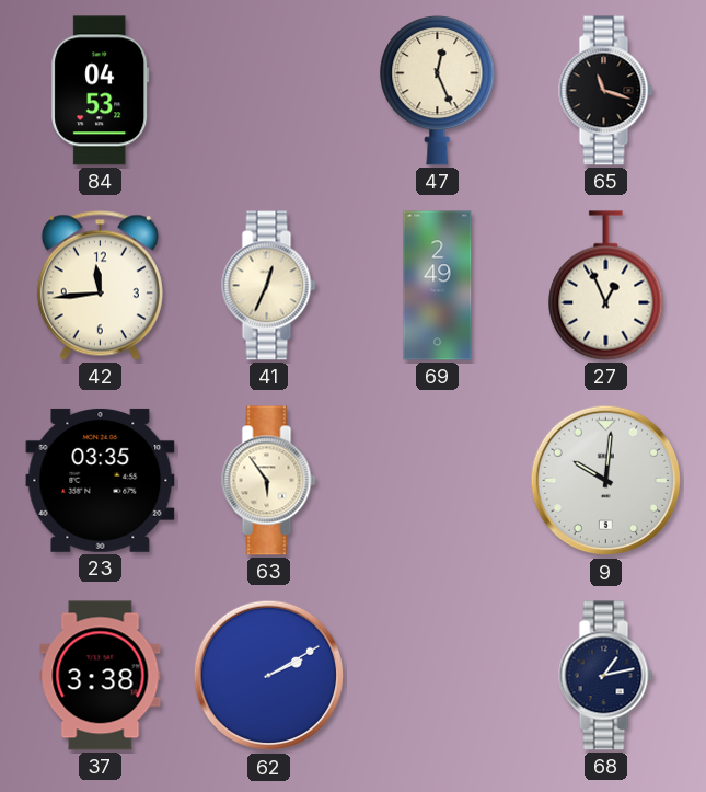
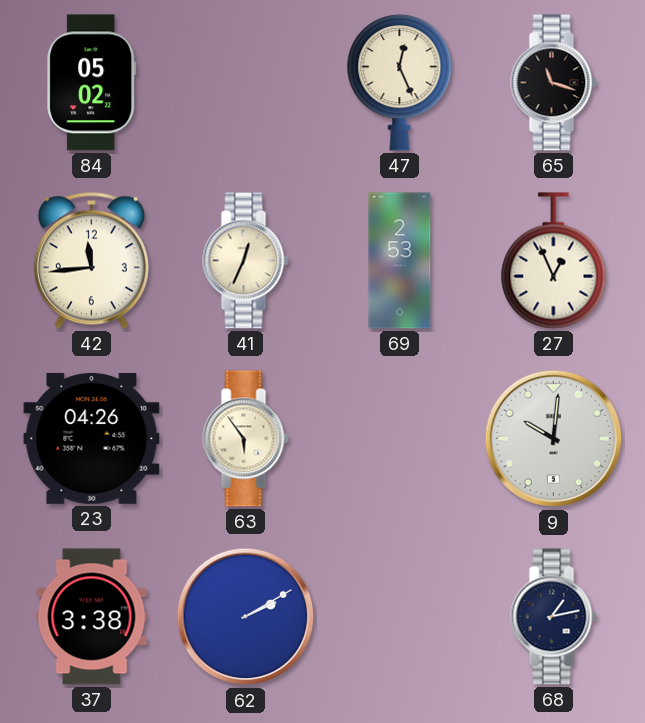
84: 04:53 -> 05:02 (92, 83)
69: 2:49 -> 2:53 (400, 261)
23: 03:35 -> 04:26 (92, 438)
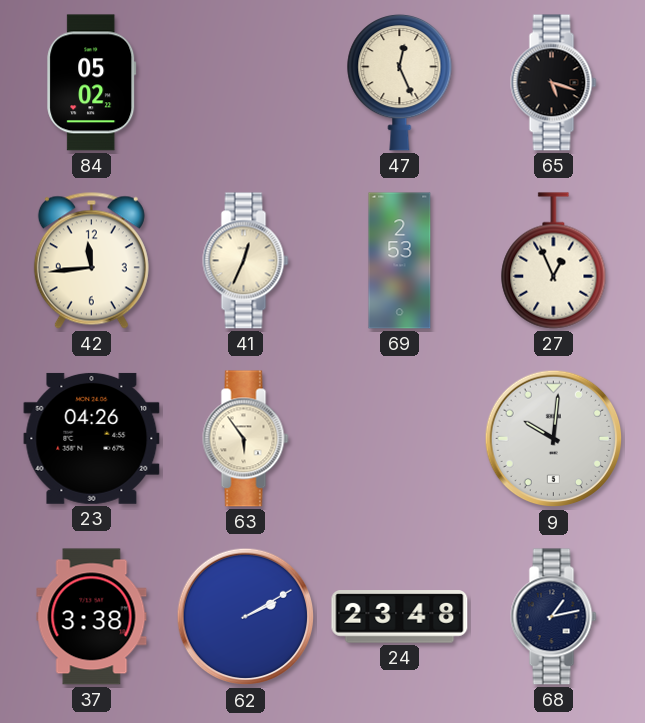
65: 11:18 -> 5:18 (554, 83)
24: none -> 23:48 (400, 617)
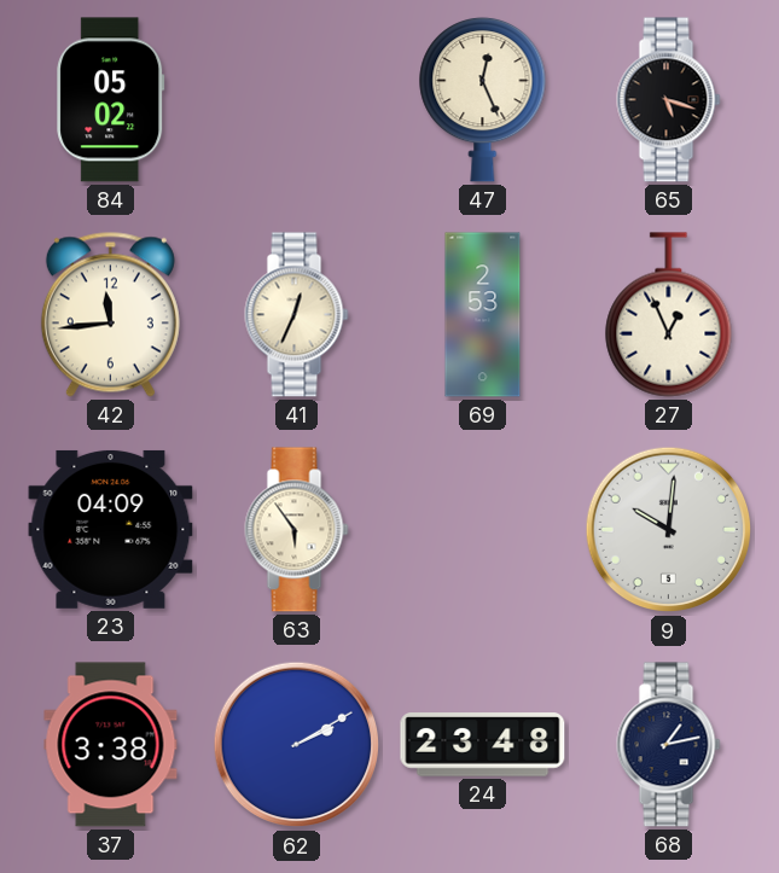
23: 04:26 -> 04:09 (111, 529)
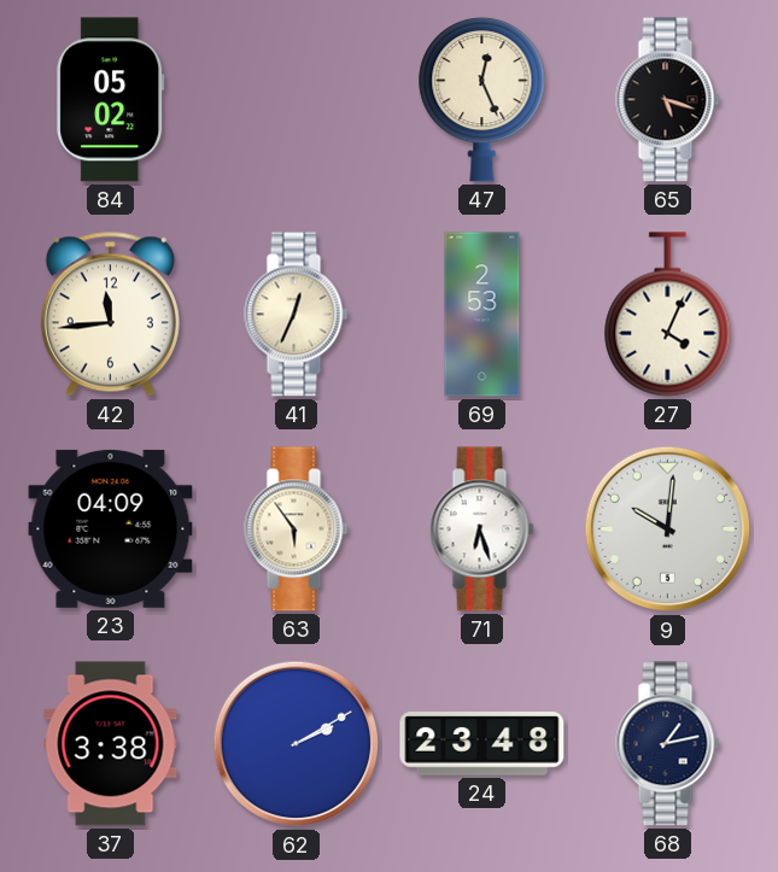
27: 12:56 -> 4:04 (668, 315)
71: none -> 6:27 (482, 529)
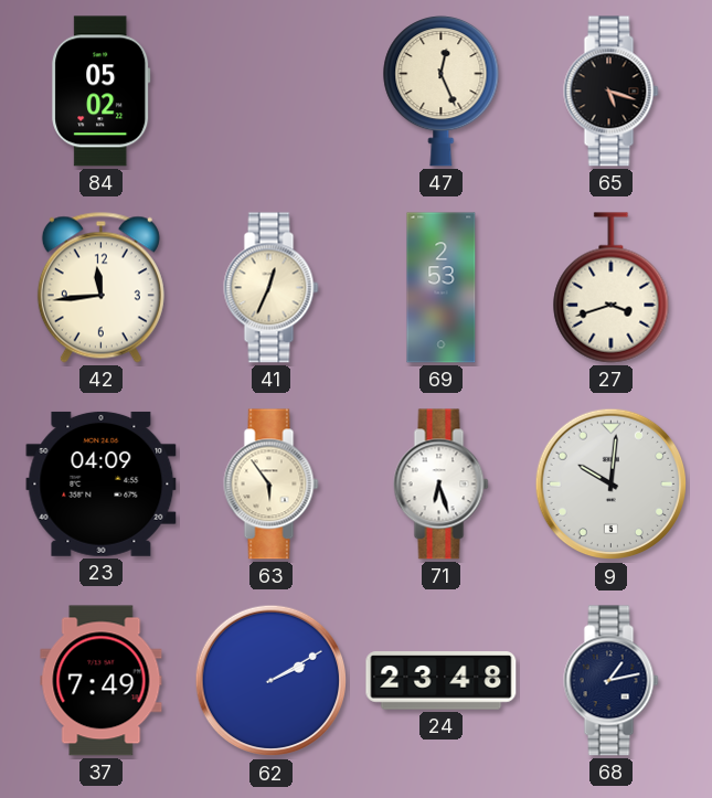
27: 4:04 -> 3:42 (612, 288)
37: 3:38 -> 7:49 (102, 681)
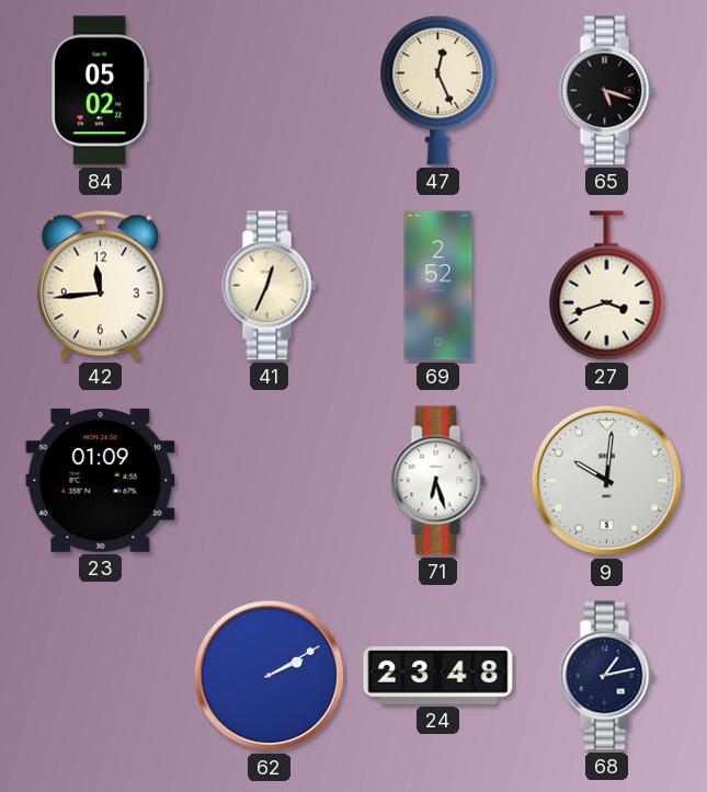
69: 2:53 -> 2:52 (438, 286)
23: 04:09 -> 01:09 (101, 480)
63: 5:54 -> none (272, 485)
37: 7:49 -> none (102, 681)
